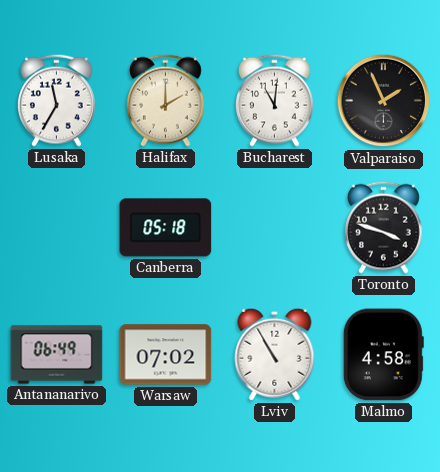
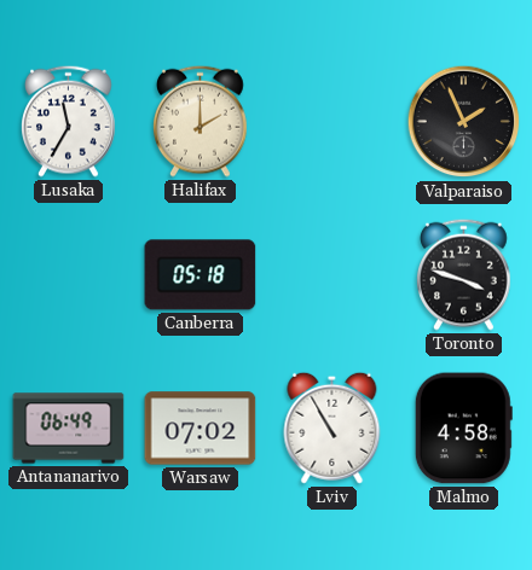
Bucharest: 11:01 -> none (275, 100)
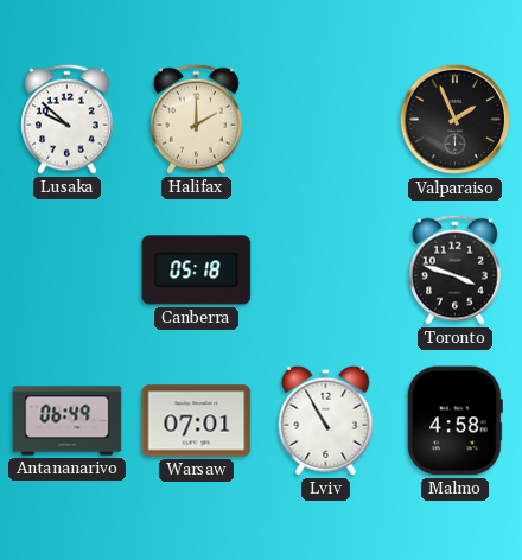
Lusaka: 11:35 -> 9:52 (68, 119)
Warsaw: 07:02 -> 07:01 (197, 421)
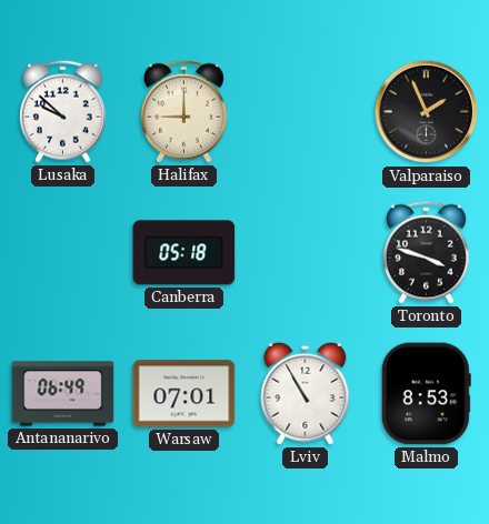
Halifax: 2:00 -> 9:00 (184, 111)
Malmo: 4:58 -> 8:53 (426, 394)
